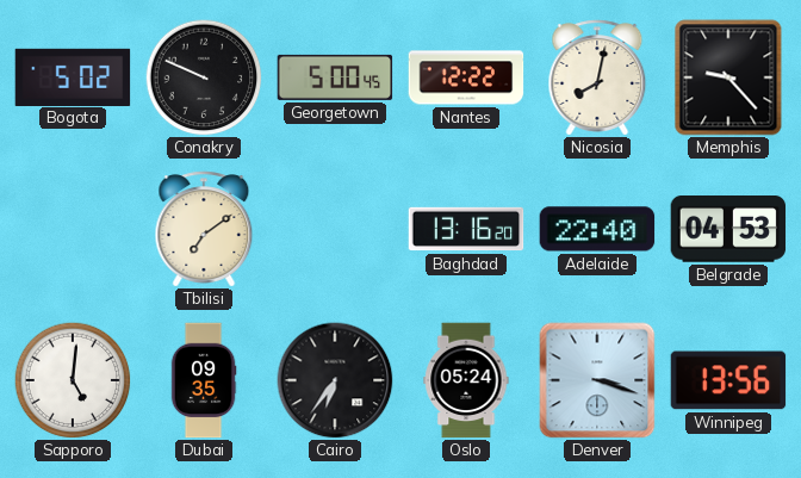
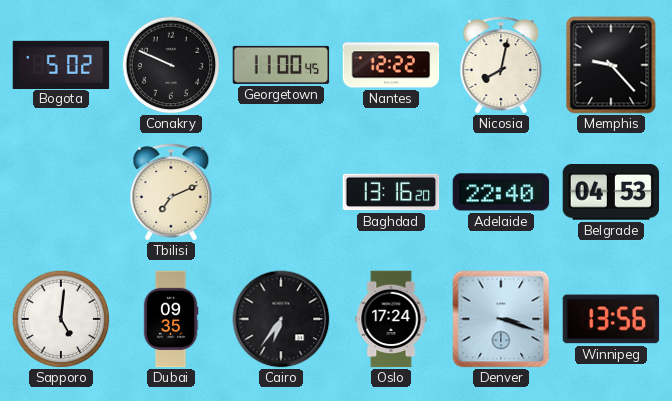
Georgetown: 5:00 -> 11:00 (281, 65)
Tbilisi: 7:09 -> 7:11 (171, 192)
Oslo: 05:24 -> 17:24 (391, 319)
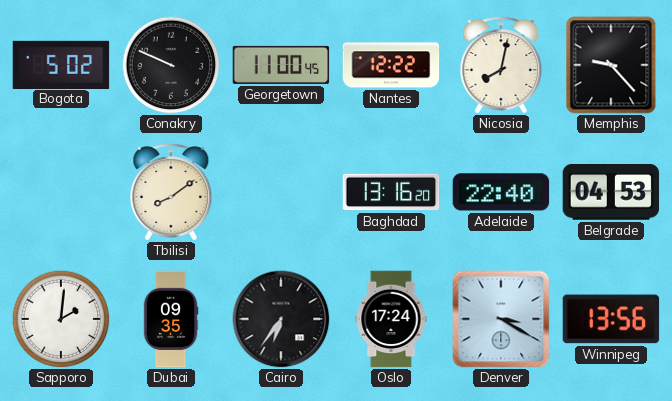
Tbilisi: 7:11 -> 8:09 (171, 192)
Sapporo: 5:01 -> 2:01 (61, 319)
Denver: 3:18 -> 3:20 (501, 319)
